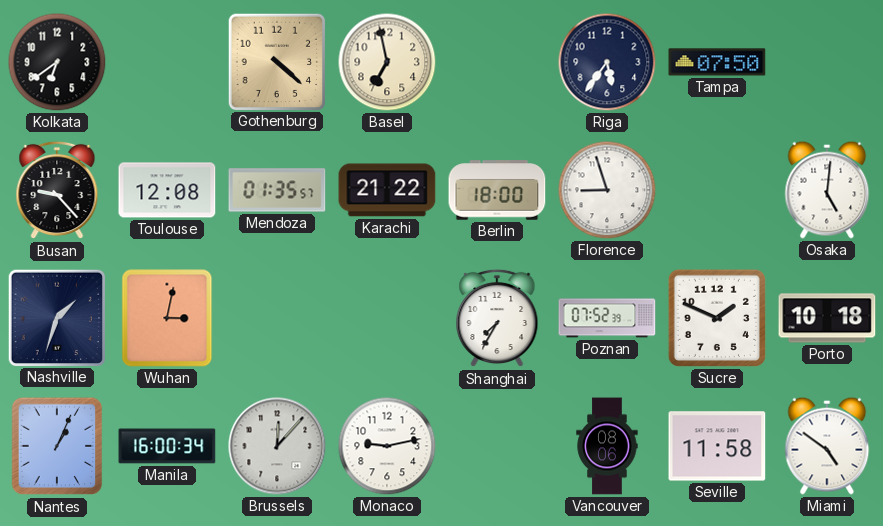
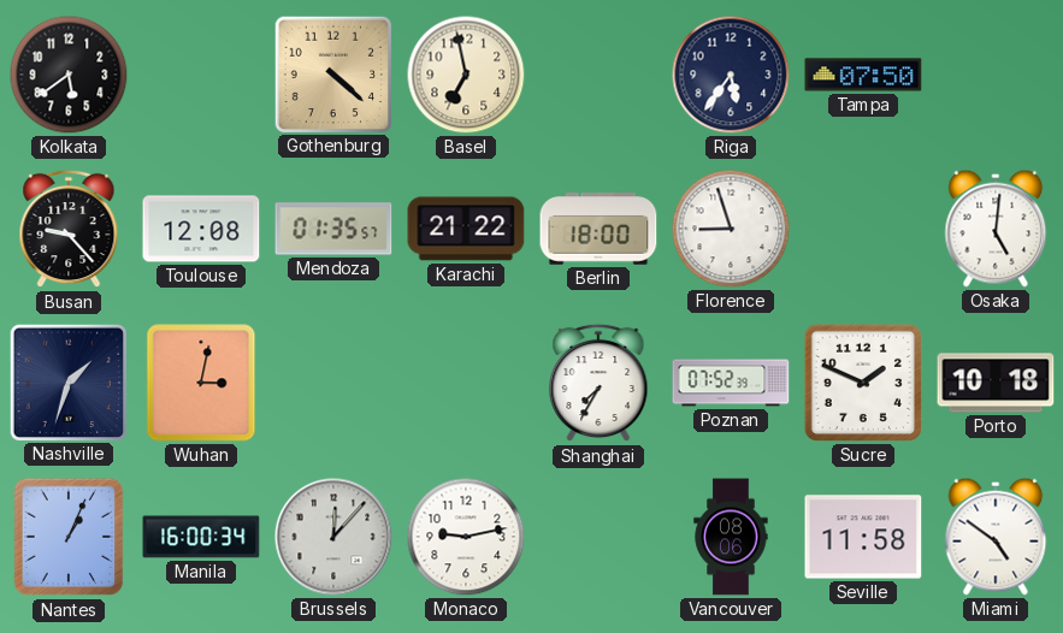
Kolkata: 6:39 -> 5:39 (69, 75)
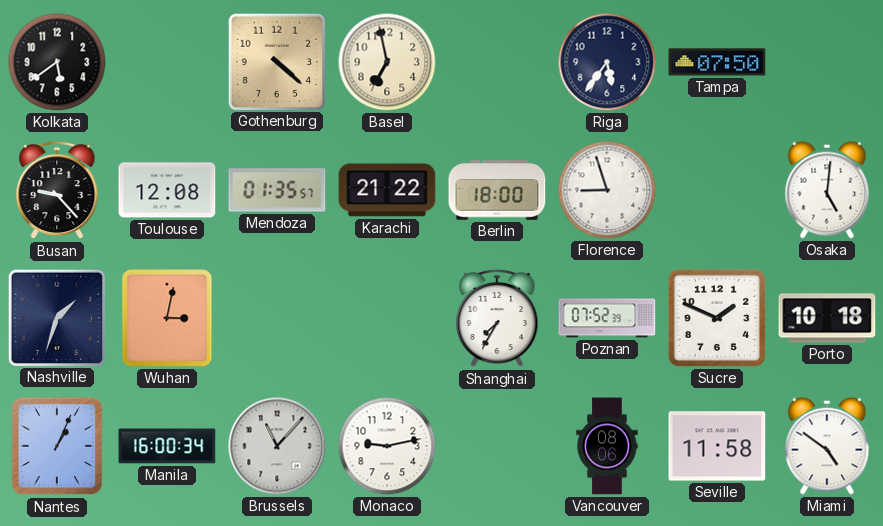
Brussels: 12:07 -> 11:07 (277, 446)
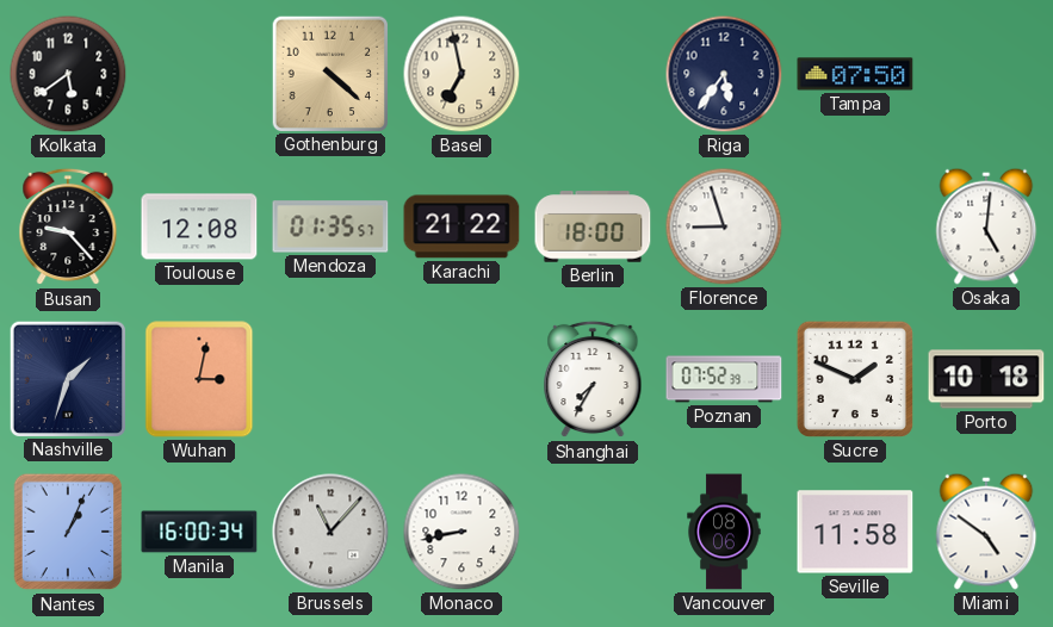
Monaco: 9:13 -> 8:43 (462, 532)
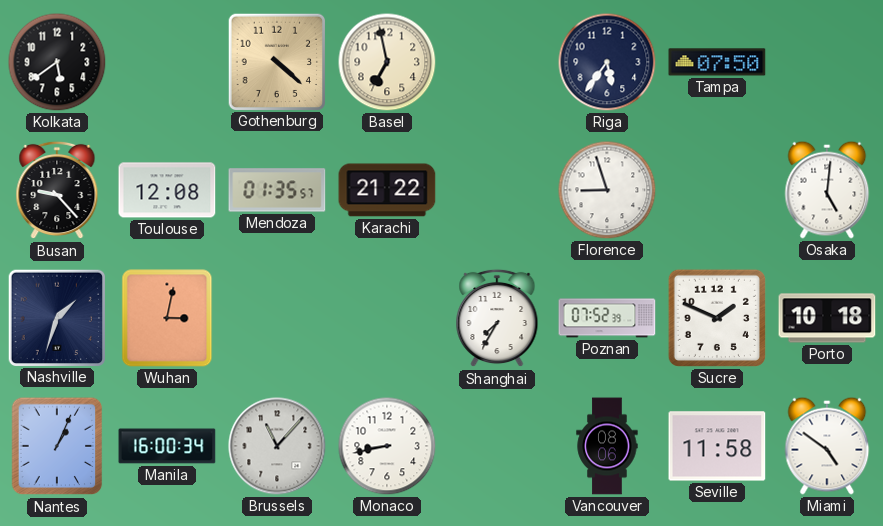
Berlin: 18:00 -> none (593, 226)
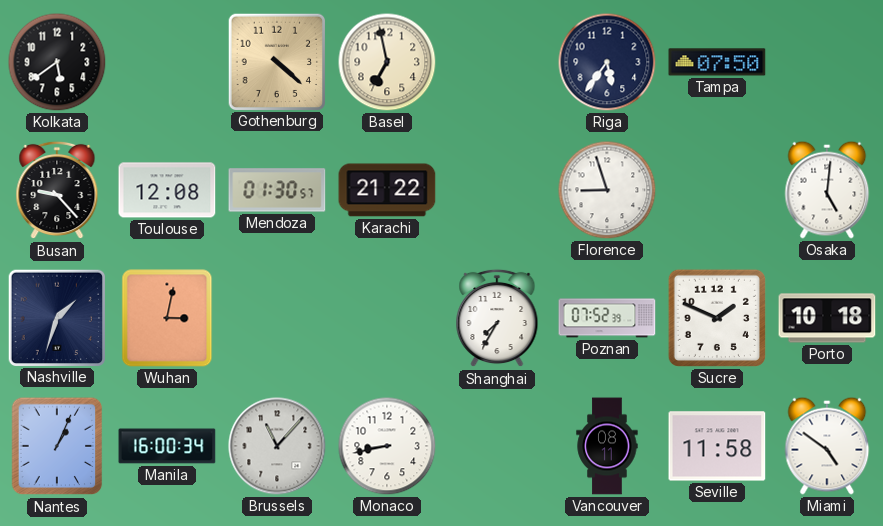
Mendoza: 01:35 -> 01:30 (277, 190)
Vancouver: 08:06 -> 08:11 (607, 446)
